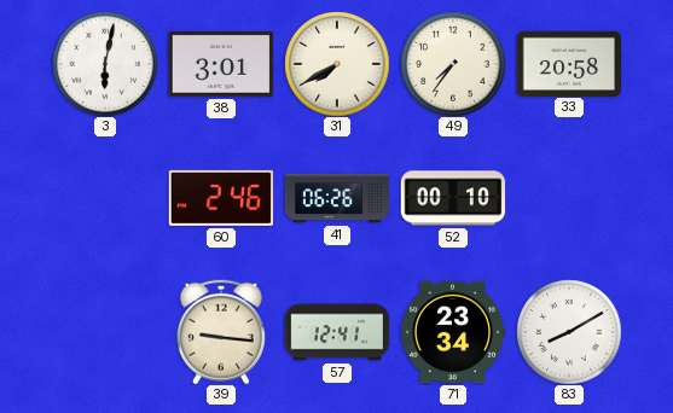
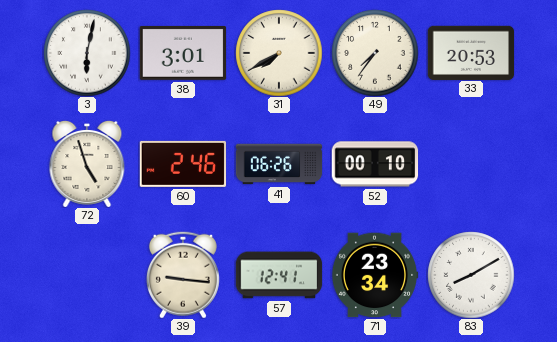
33: 20:58 -> 20:53 (471, 52)
72: none -> 4:57 (87, 164)
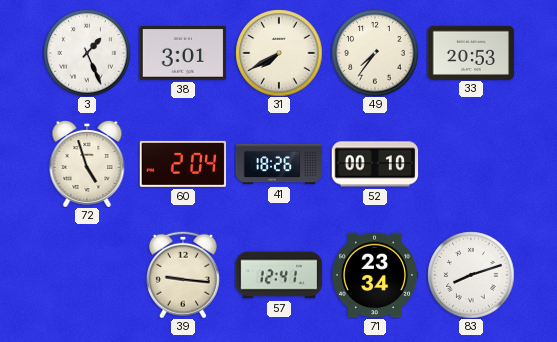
3: 6:02 -> 1:26 (87, 53)
60: 2:46 -> 2:04 (183, 164)
41: 06:26 -> 18:26 (279, 164)
83: 8:10 -> 8:12 (471, 275)
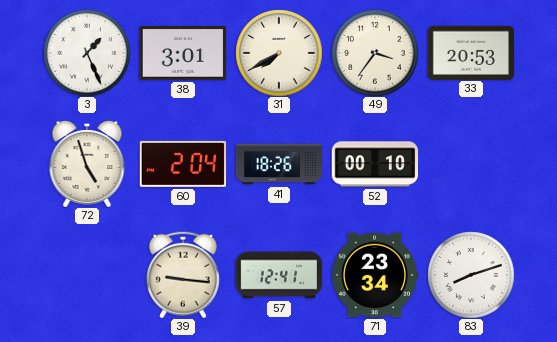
49: 7:36 -> 3:36 (375, 53)
